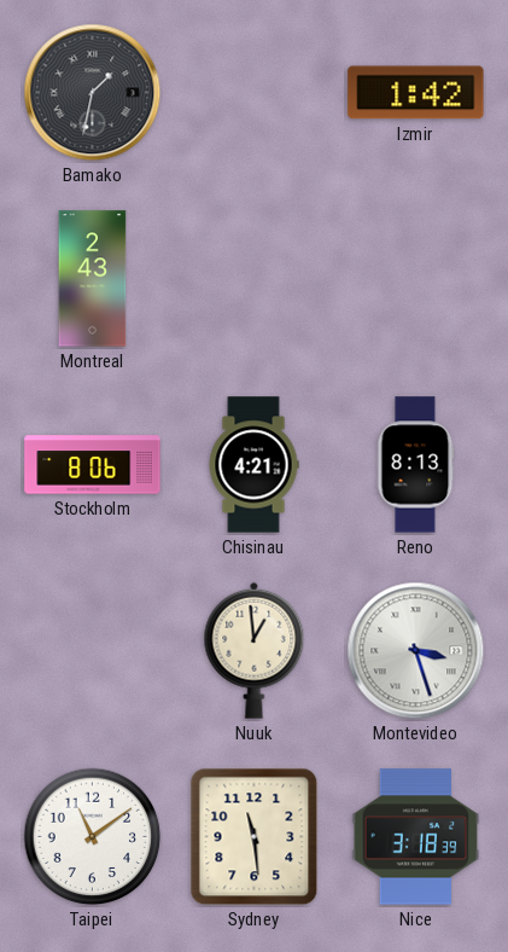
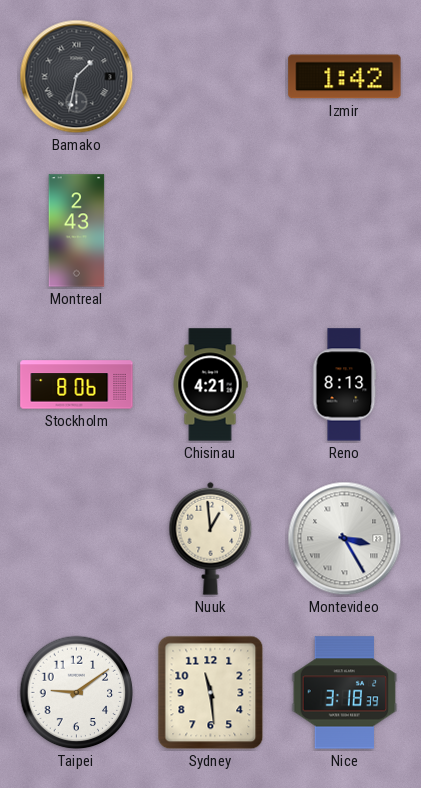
Montevideo: 3:27 -> 3:25 (345, 539)
Taipei: 11:09 -> 9:09 (77, 693)
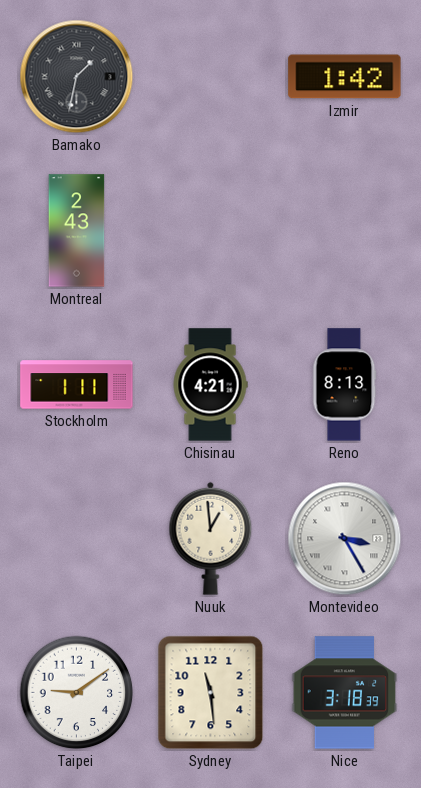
Stockholm: 8:06 -> 1:11 (77, 385)
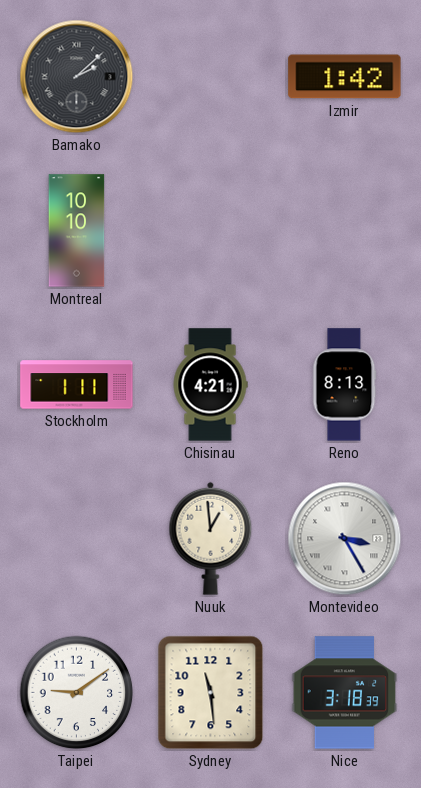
Bamako: 1:32 -> 2:08 (77, 77)
Montreal: 2:43 -> 10:10 (77, 231)
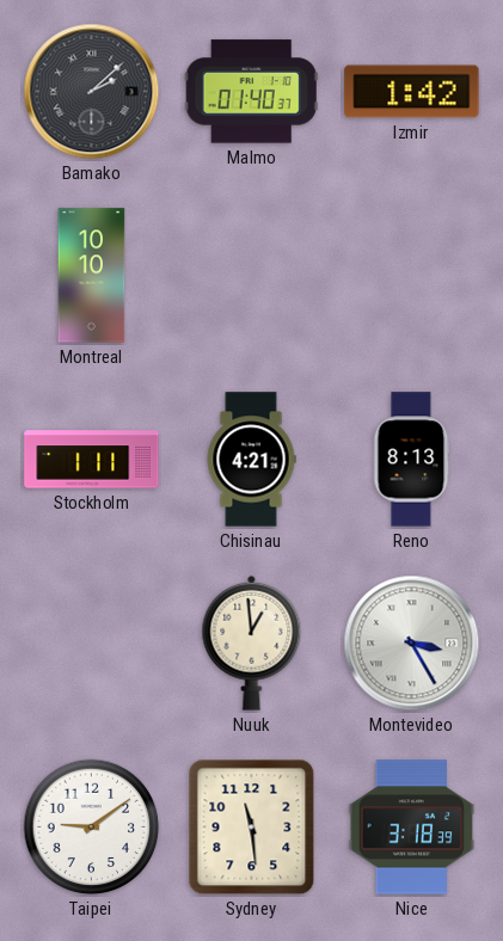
Malmo: none -> 01:40 (251, 92)
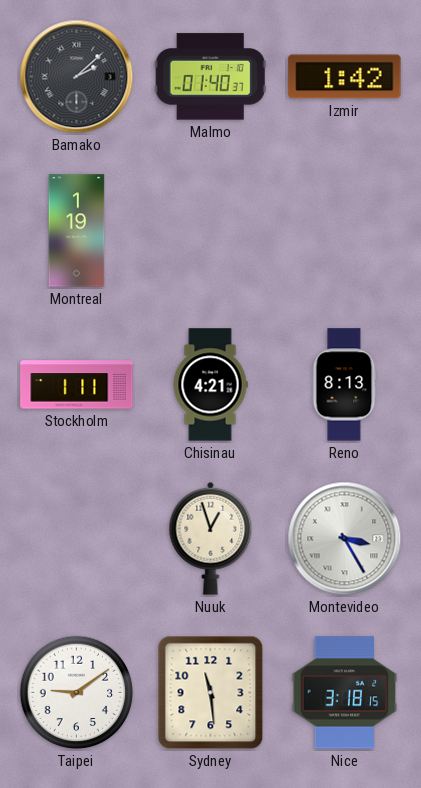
Montreal: 10:10 -> 1:19 (77, 231)
Nuuk: 12:59 -> 12:57 (211, 538)
Nice: 3:18:39 -> 3:18:15 (345, 693)
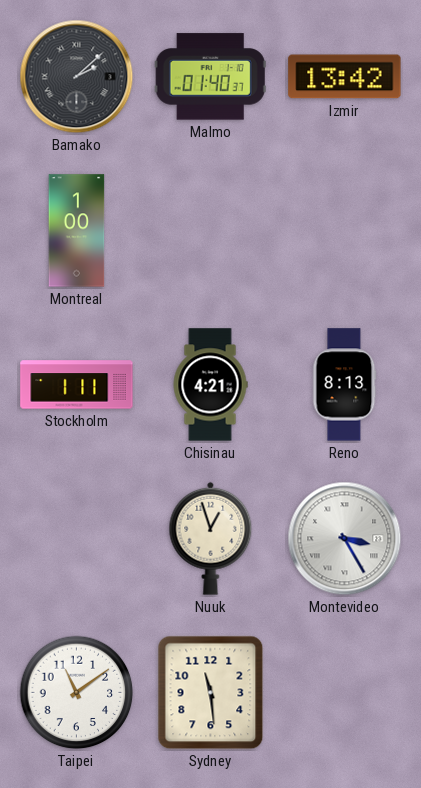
Izmir: 1:42 -> 13:42 (345, 77)
Montreal: 1:19 -> 1:00 (77, 231)
Taipei: 9:09 -> 11:09 (77, 693)
Nice: 3:18 -> none (345, 693)
